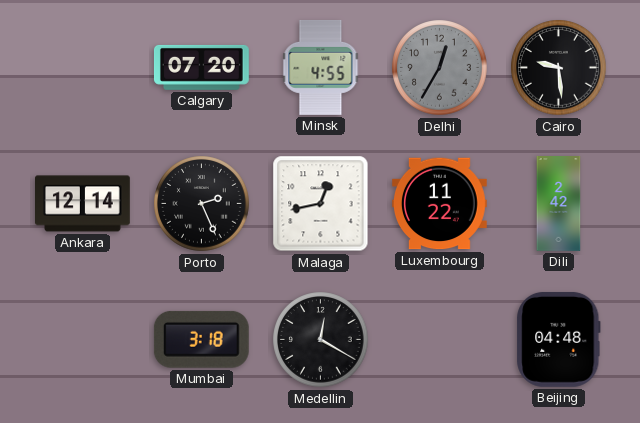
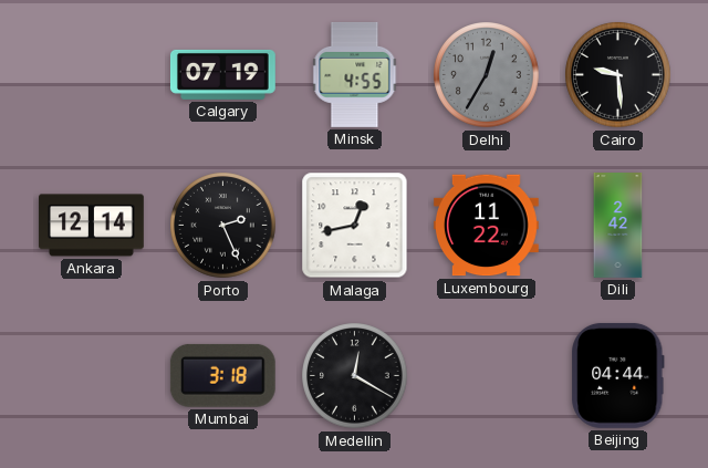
Calgary: 07:20 -> 07:19 (222, 74)
Beijing: 04:48 -> 04:44 (618, 375)
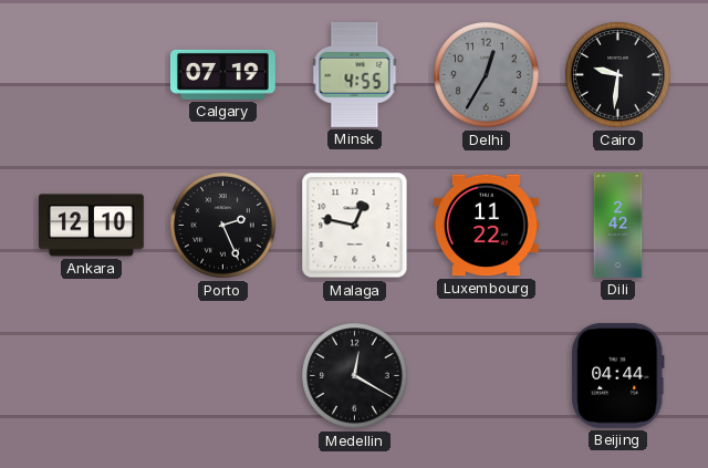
Cairo: 9:29 -> 9:31 (618, 75)
Ankara: 12:14 -> 12:10 (92, 226)
Malaga: 12:43 -> 12:47 (355, 226)
Mumbai: 3:18 -> none (222, 375)
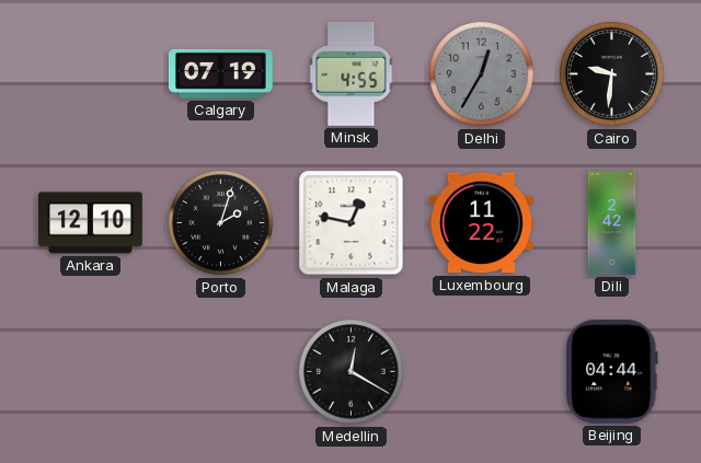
Porto: 2:26 -> 2:03 (221, 223)
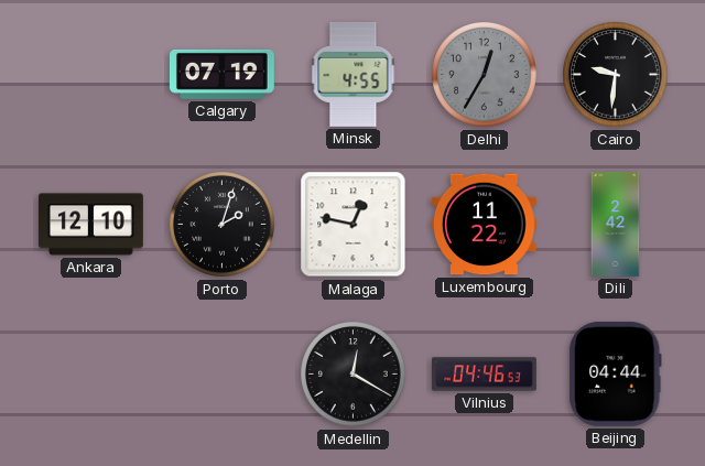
Vilnius: none -> 04:46 (485, 375)
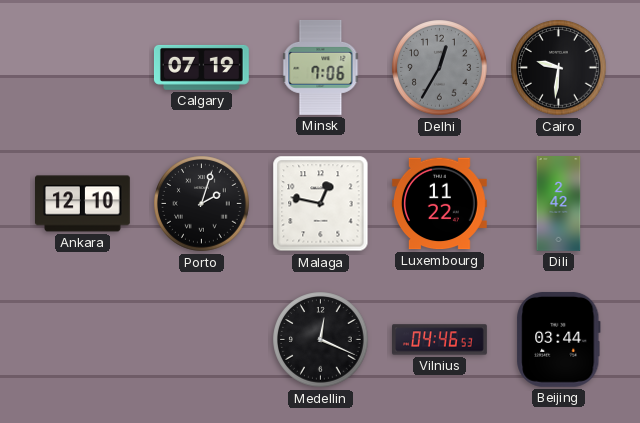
Minsk: 4:55 -> 7:06 (321, 67)
Medellin: 12:20 -> 12:19 (321, 340)
Beijing: 04:44 -> 03:44 (559, 339)
